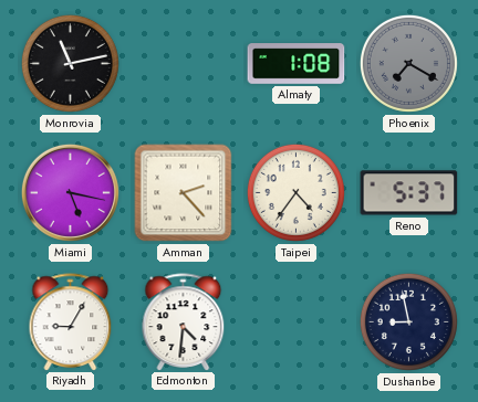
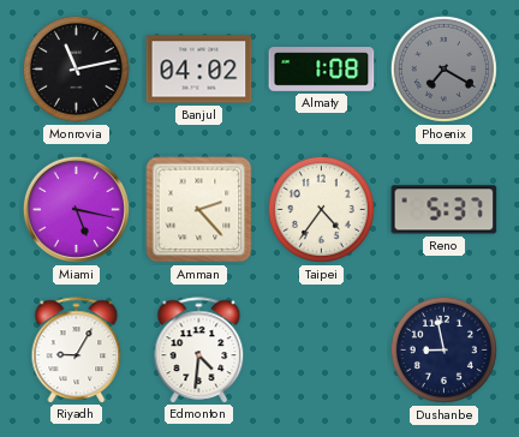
Banjul: none -> 04:02 (199, 70)
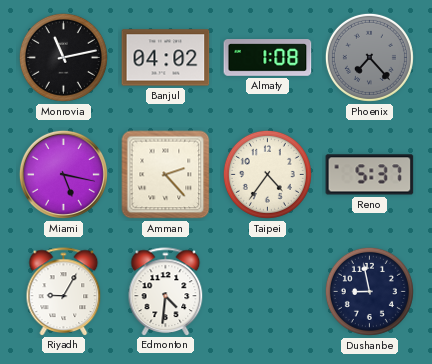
Phoenix: 7:20 -> 7:23 (369, 57)
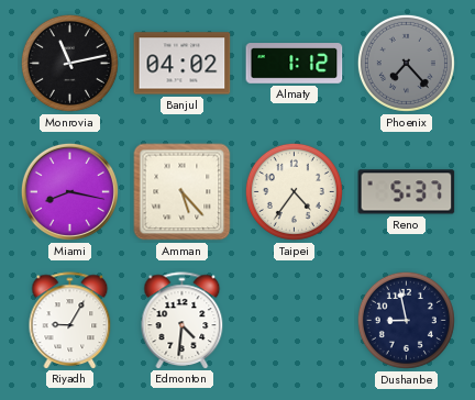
Almaty: 1:08 -> 1:12 (295, 64)
Miami: 5:17 -> 8:17 (69, 191)
Amman: 2:23 -> 5:23 (183, 192)
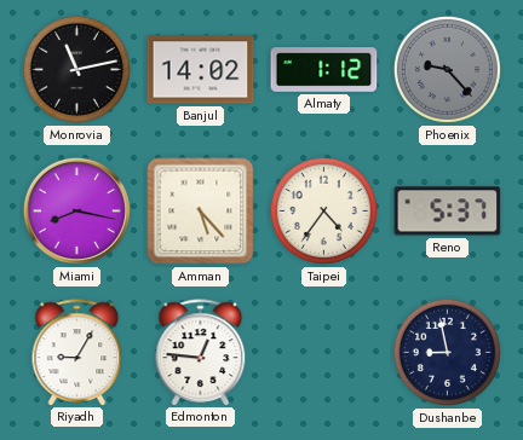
Banjul: 04:02 -> 14:02 (201, 70)
Phoenix: 7:23 -> 9:23 (447, 69)
Edmonton: 4:31 -> 12:46 (201, 352)
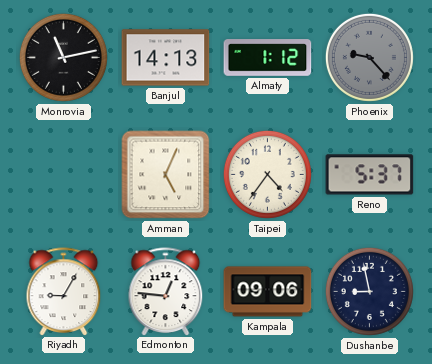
Banjul: 14:02 -> 14:13 (166, 58)
Miami: 8:17 -> none (76, 210)
Amman: 5:23 -> 5:04 (166, 175)
Kampala: none -> 09:06 (268, 292)
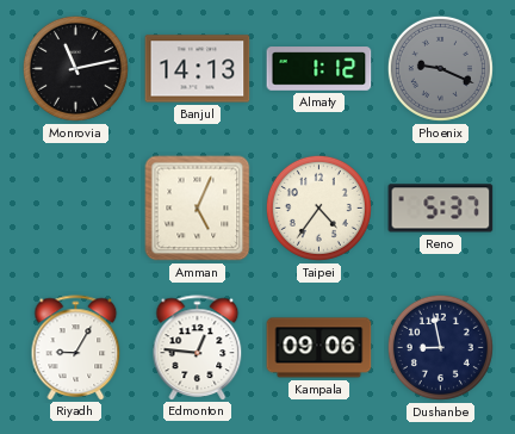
Phoenix: 9:23 -> 9:19 (440, 68)
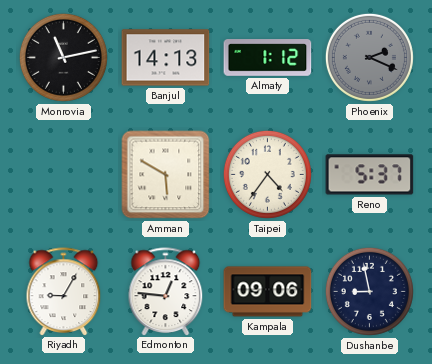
Phoenix: 9:19 -> 2:19 (369, 57)
Amman: 5:04 -> 5:50 (166, 175)
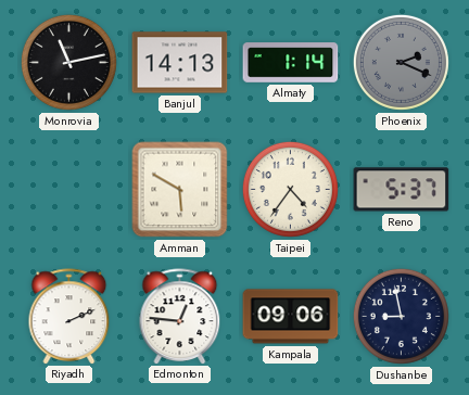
Almaty: 1:12 -> 1:14 (291, 63)
Riyadh: 9:05 -> 2:11 (69, 316)
